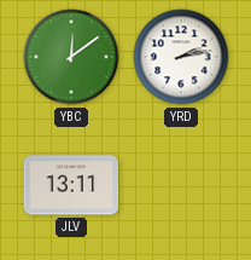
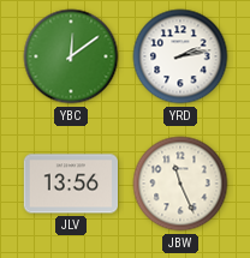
JLV: 13:11 -> 13:56 (70, 184)
JBW: none -> 11:26 (180, 184)
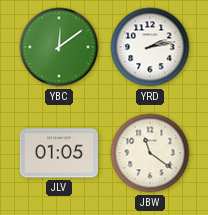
JLV: 13:56 -> 01:05 (58, 153)
JBW: 11:26 -> 11:21 (150, 153)
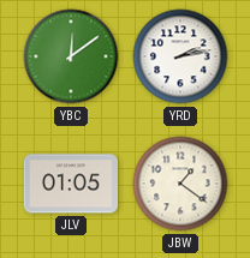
JBW: 11:21 -> 1:21 (180, 184)
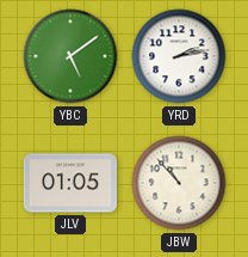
YBC: 12:09 -> 5:09 (70, 56)
JBW: 1:21 -> 10:53 (179, 183)
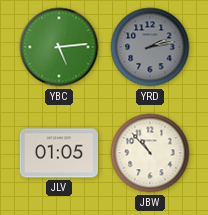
YBC: 5:09 -> 5:14 (59, 47)
YRD dial: white -> grey (150, 47)
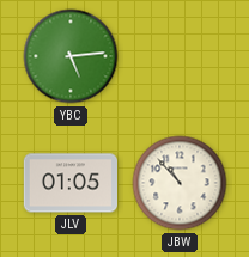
YRD: 2:13 -> none (150, 47)
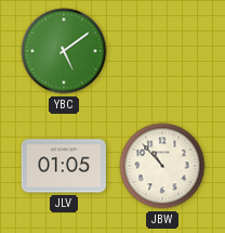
YBC: 5:14 -> 5:09 (64, 51)
